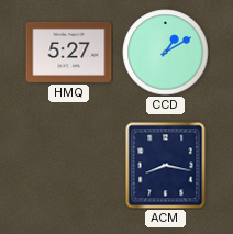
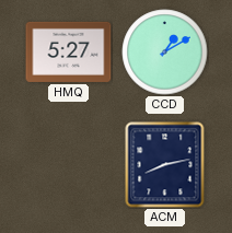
ACM: 8:17 -> 8:13 (165, 165)
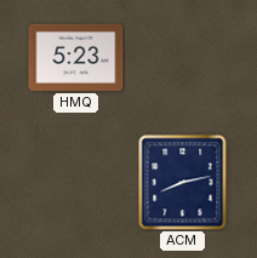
HMQ: 5:27 -> 5:23 (76, 57)
CCD: 1:10 -> none (165, 53)
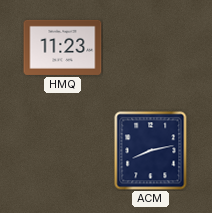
HMQ: 5:23 -> 11:23 (63, 47)
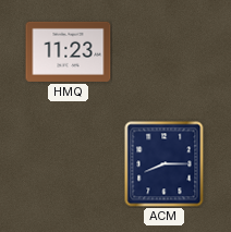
ACM: 8:13 -> 8:15 (165, 164)
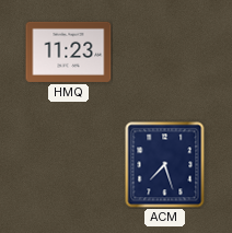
ACM: 8:15 -> 7:27 (165, 165)
